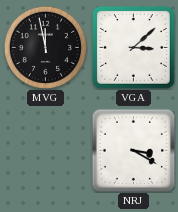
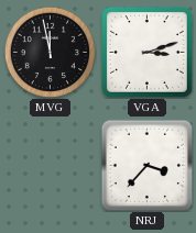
VGA: 3:08 -> 3:12 (146, 52)
NRJ: 3:20 -> 3:37 (146, 165)
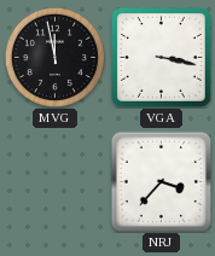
VGA: 3:12 -> 3:17 (161, 57)
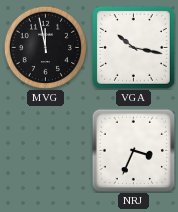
VGA: 3:17 -> 10:17 (133, 47)
NRJ: 3:37 -> 3:34 (133, 150)
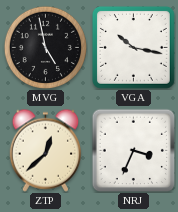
MVG: 11:58 -> 4:58 (45, 47)
ZTP: none -> 12:38 (46, 150)
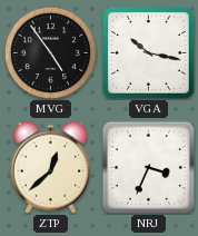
MVG: 4:58 -> 4:54 (50, 52)
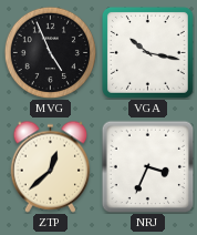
MVG: 4:54 -> 4:56 (50, 52)
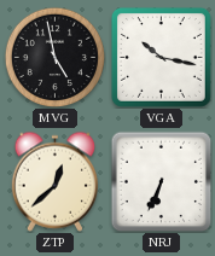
MVG: 4:56 -> 4:58 (54, 57)
NRJ: 3:34 -> 6:34 (161, 181)
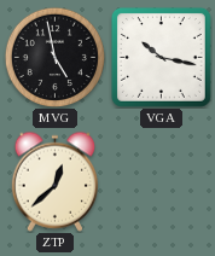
NRJ: 6:34 -> none (161, 181)
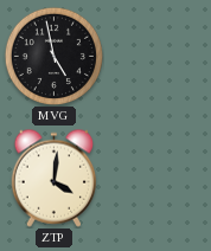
VGA: 10:17 -> none (161, 57)
ZTP: 12:38 -> 4:01 (55, 178)
